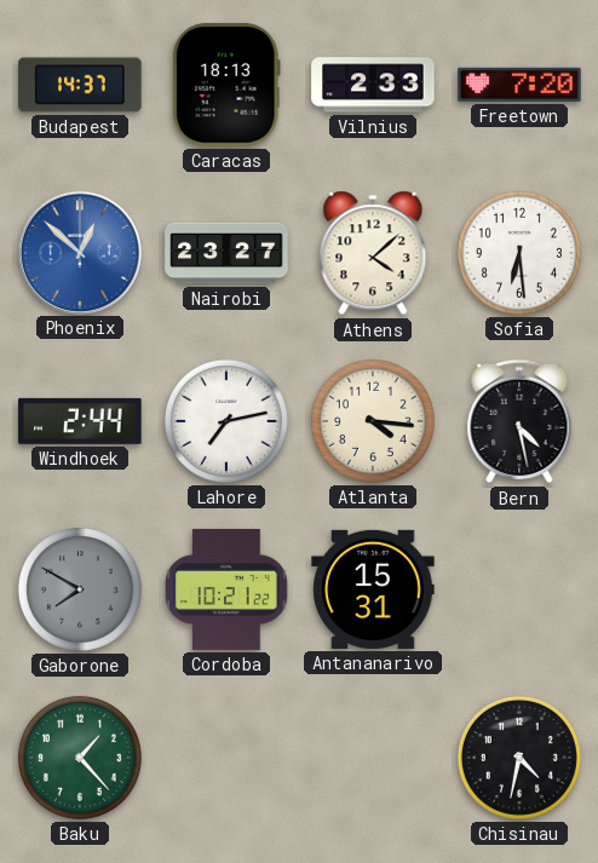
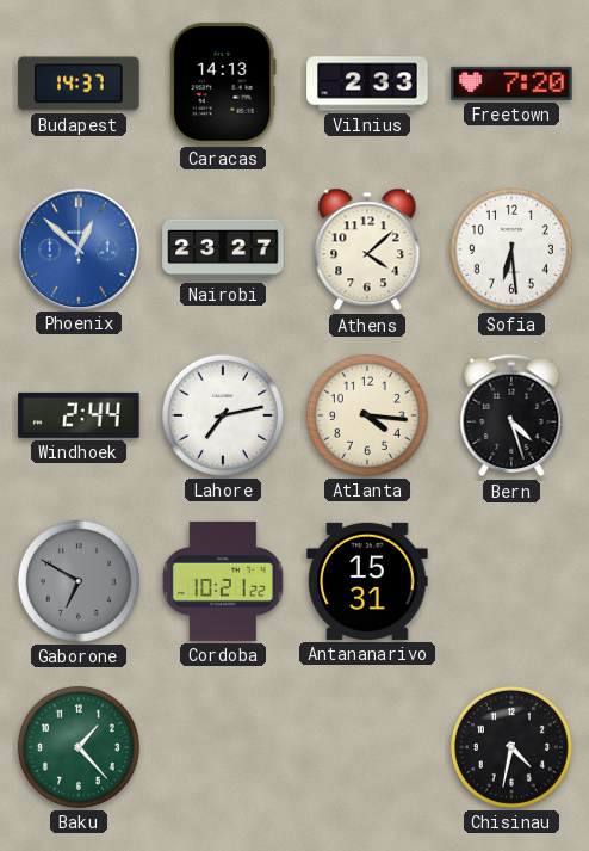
Caracas: 18:13 -> 14:13 (223, 84)
Bern: 4:28 -> 4:27 (511, 415)
Gaborone: 7:50 -> 6:50 (79, 581)
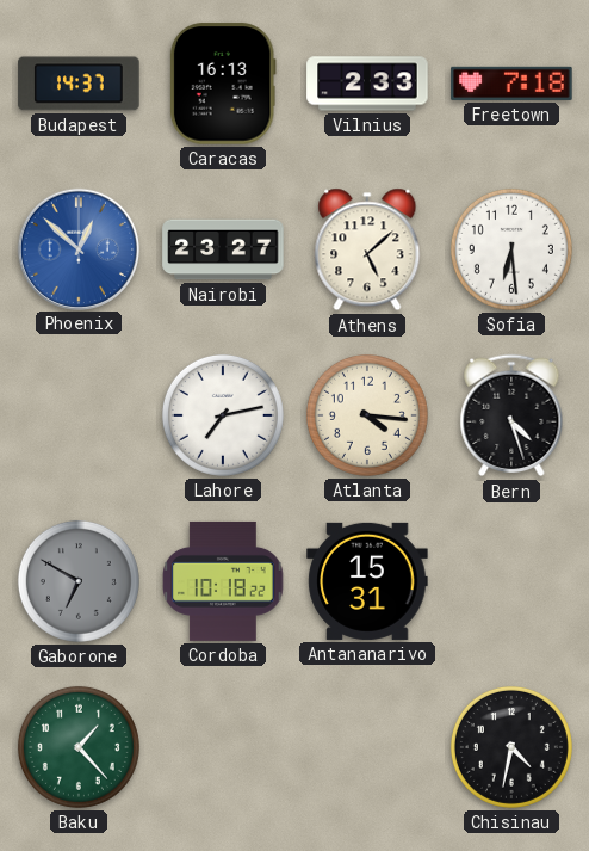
Caracas: 14:13 -> 16:13 (223, 84)
Freetown: 7:20 -> 7:18 (511, 84)
Athens: 4:08 -> 5:08 (367, 249)
Windhoek: 2:44 -> none (79, 415)
Cordoba: 10:21 -> 10:18 (223, 581)
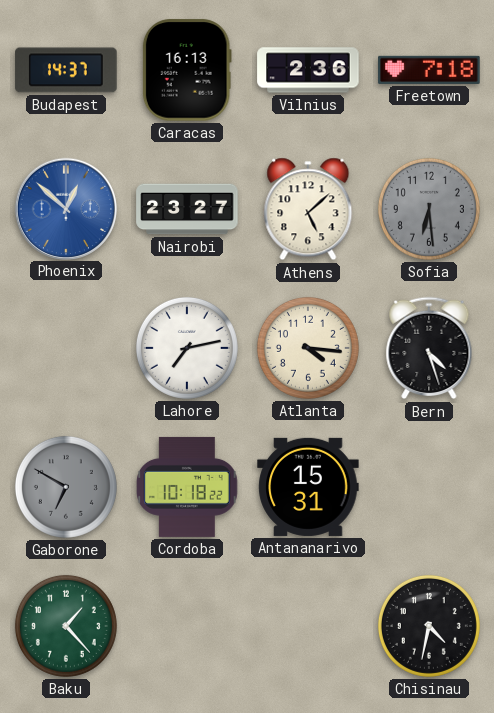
Vilnius: 2:33 -> 2:36 (308, 70)
Sofia dial: white -> grey (429, 209)
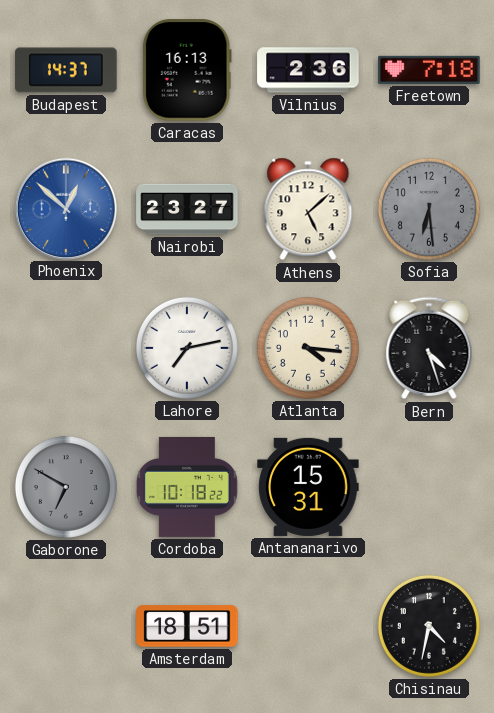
Baku: 1:23 -> none (66, 626)
Amsterdam: none -> 18:51 (187, 626)
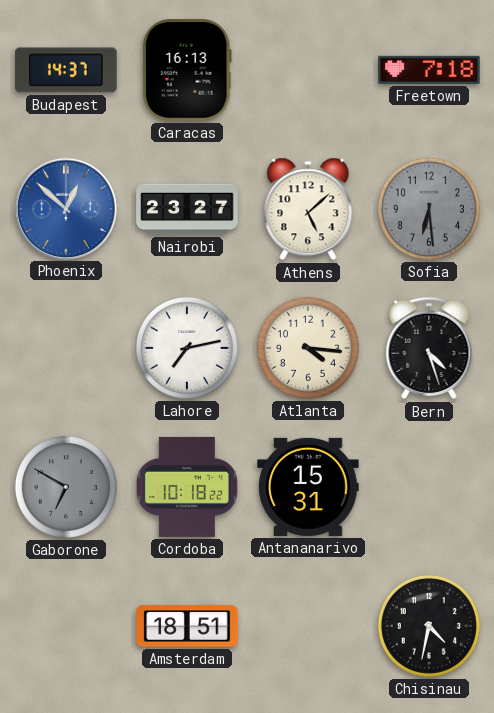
Vilnius: 2:36 -> none (308, 70)
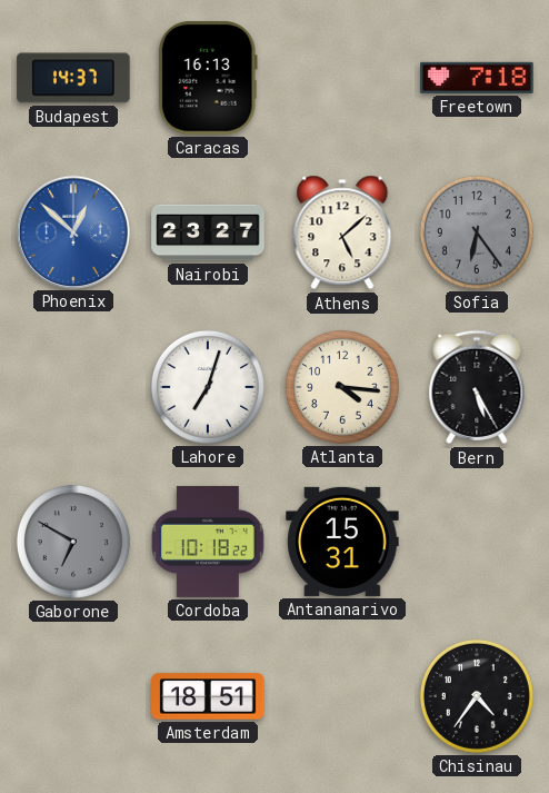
Sofia: 6:29 -> 6:24 (477, 232)
Lahore: 7:13 -> 7:03 (208, 387)
Bern: 4:27 -> 5:25 (477, 387)
Chisinau: 4:32 -> 4:36 (477, 696)
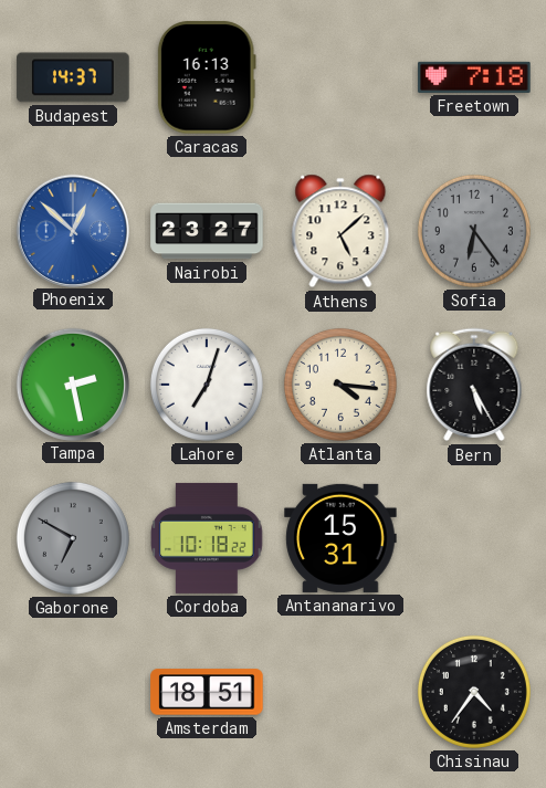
Tampa: none -> 2:28 (72, 384)
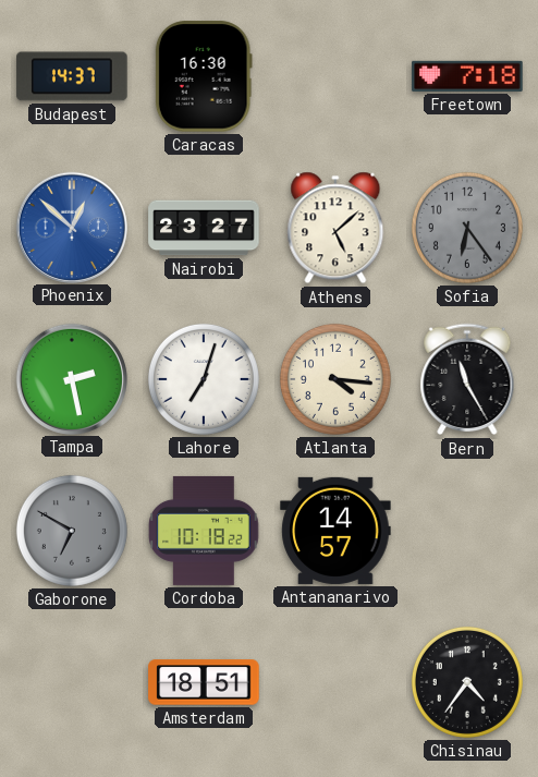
Caracas: 16:13 -> 16:30 (204, 76)
Bern: 5:25 -> 11:25 (467, 379)
Antananarivo: 15:31 -> 14:57 (335, 531)
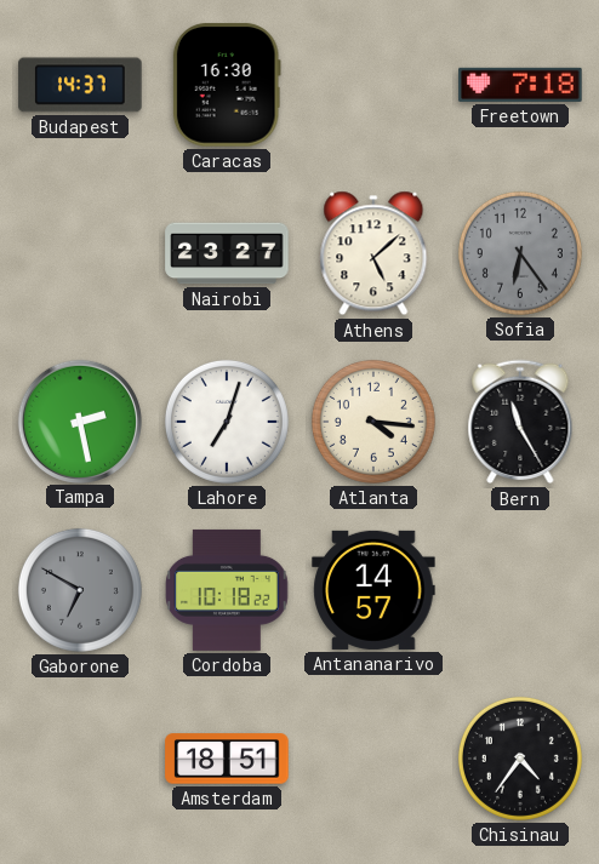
Phoenix: 12:52 -> none (71, 227)
